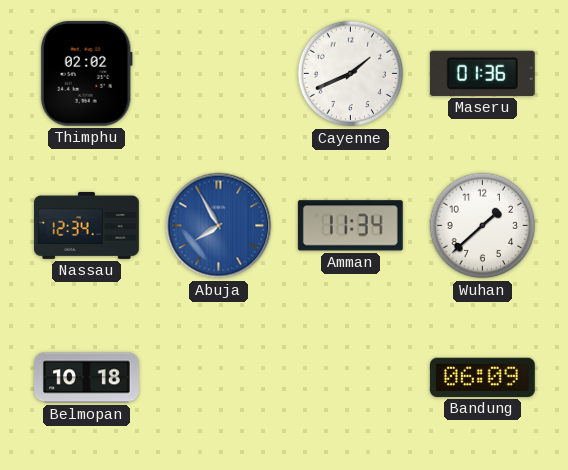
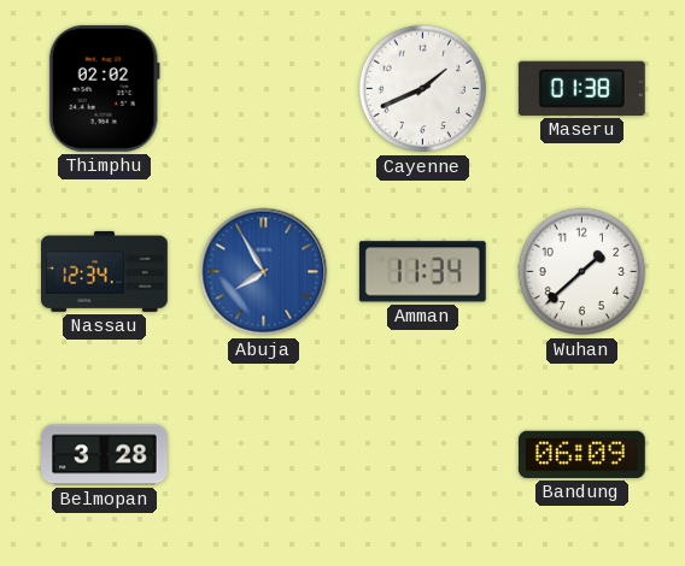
Maseru: 01:36 -> 01:38 (581, 88)
Belmopan: 10:18 -> 3:28 (105, 455)
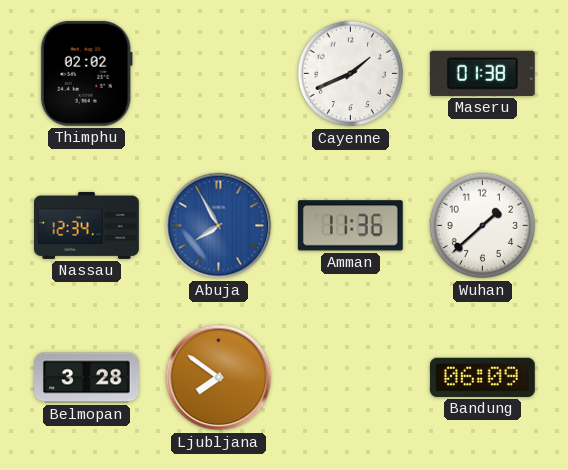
Amman: 11:34 -> 11:36 (350, 226)
Ljubljana: none -> 7:51 (219, 378)
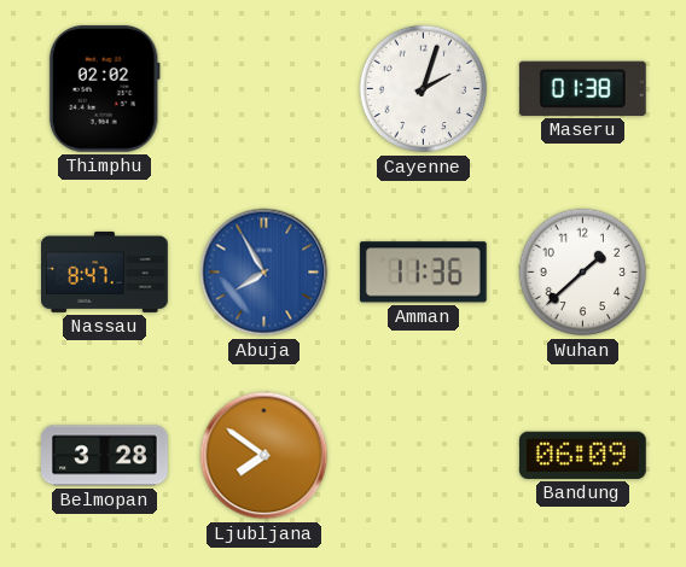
Cayenne: 1:41 -> 2:03 (424, 89)
Nassau: 12:34 -> 8:47 (105, 271)
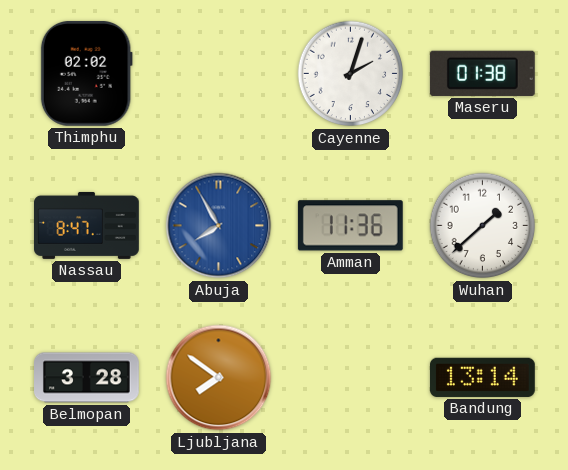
Bandung: 06:09 -> 13:14 (482, 377)
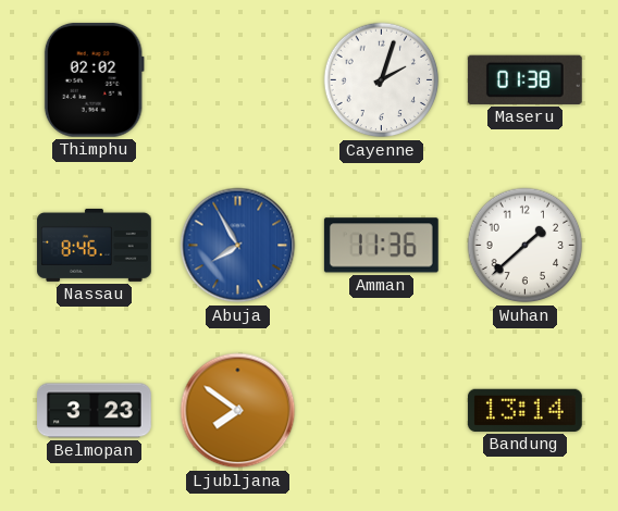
Nassau: 8:47 -> 8:46 (95, 245)
Belmopan: 3:28 -> 3:23 (95, 411)
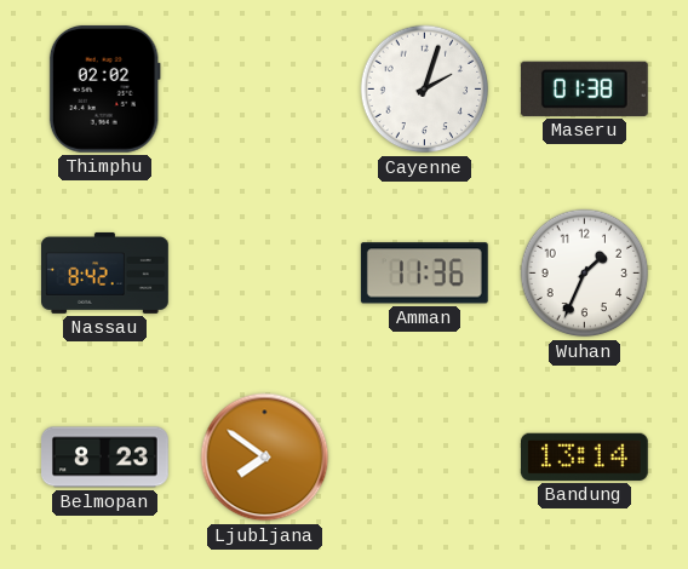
Nassau: 8:46 -> 8:42 (105, 272)
Abuja: 7:55 -> none (238, 246)
Wuhan: 1:38 -> 1:34 (585, 274)
Belmopan: 3:23 -> 8:23 (105, 458)
